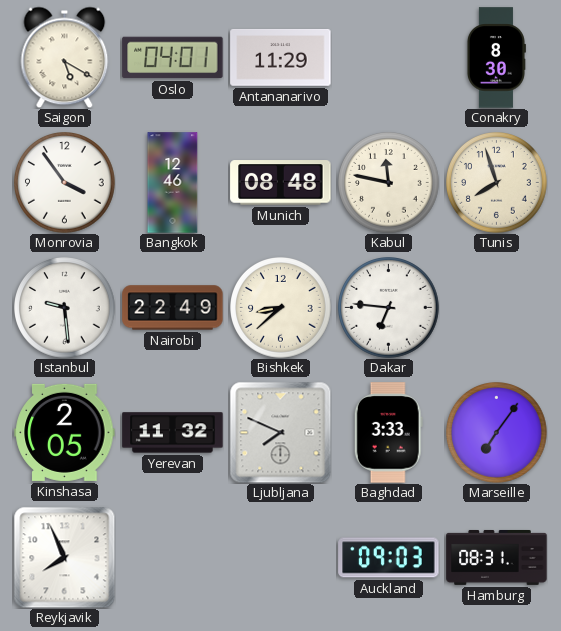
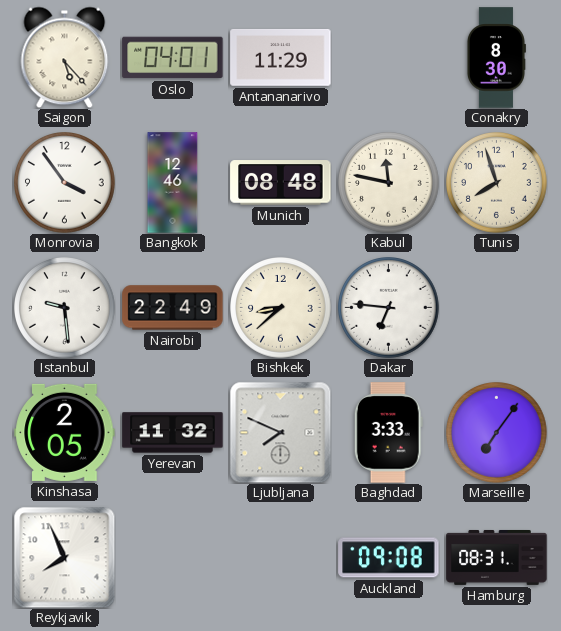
Saigon: 5:20 -> 5:23 (65, 57)
Auckland: 09:03 -> 09:08 (389, 558)
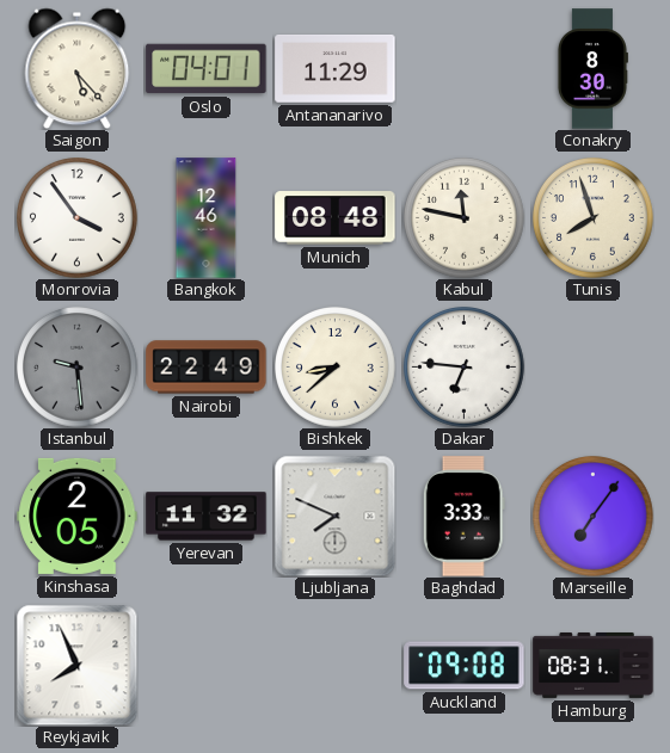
Istanbul dial: white -> grey (78, 368)
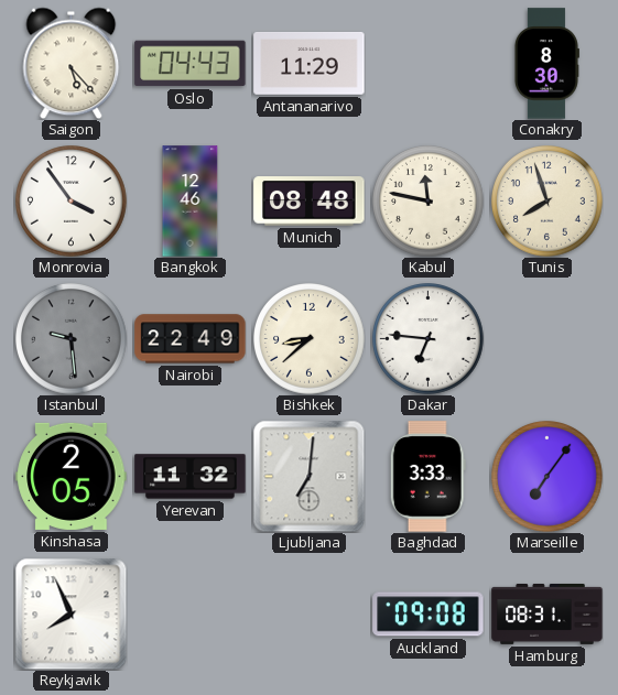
Oslo: 04:01 -> 04:43 (191, 64)
Ljubljana: 7:49 -> 7:01 (308, 476)
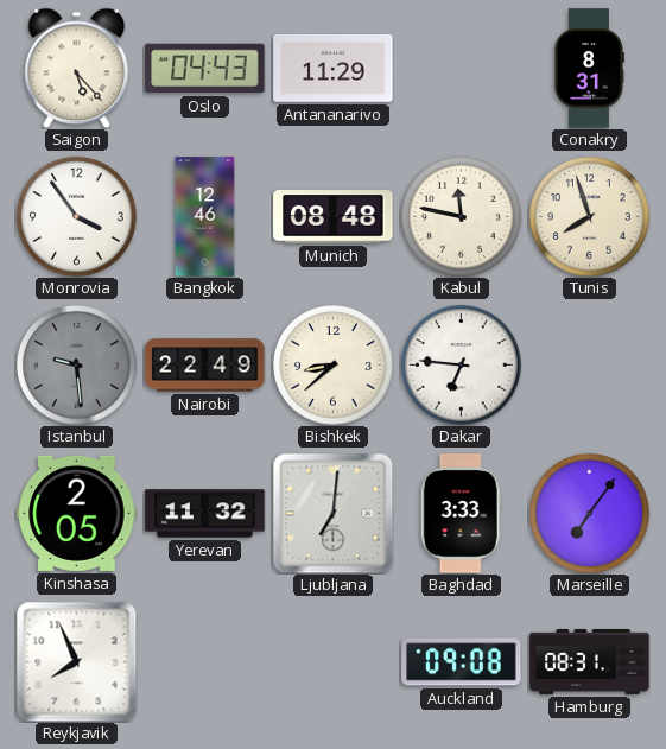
Conakry: 8:30 -> 8:31 (589, 69)
